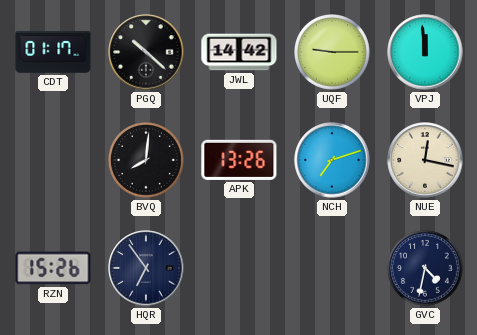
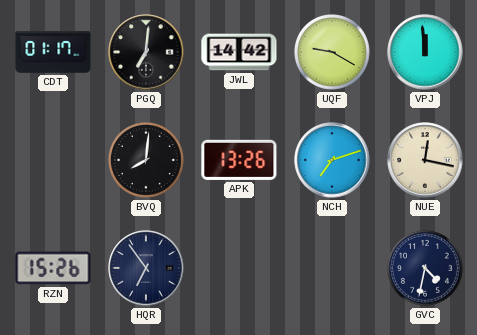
PGQ: 10:22 -> 7:01 (146, 52)
UQF: 9:15 -> 9:20 (333, 53)
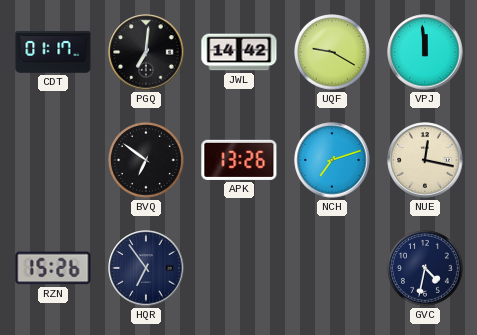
BVQ: 8:01 -> 6:51 (147, 161)
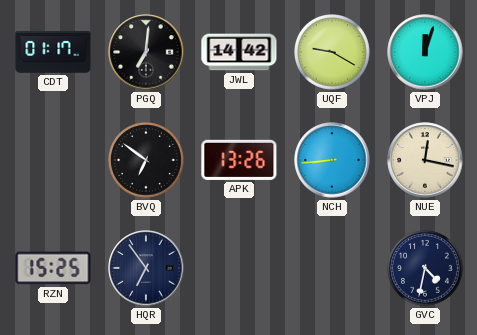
VPJ: 11:59 -> 12:03 (425, 52)
NCH: 7:12 -> 8:44 (332, 160)
RZN: 15:26 -> 15:25 (53, 268)
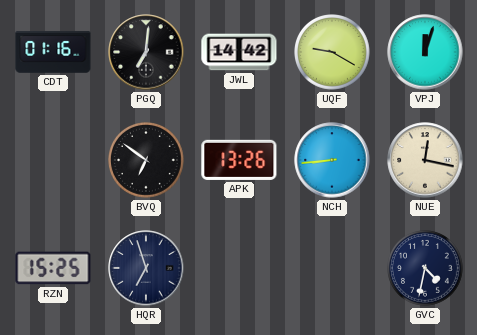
CDT: 01:17 -> 01:16 (53, 52)
HQR: 6:54 -> 6:57 (146, 268)
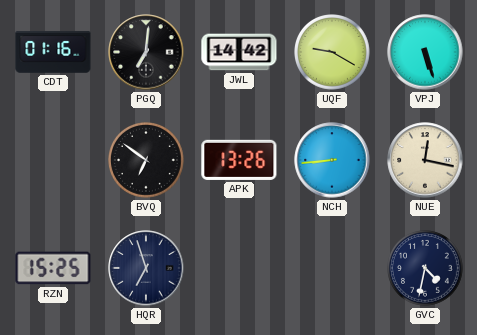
VPJ: 12:03 -> 5:27 (425, 52)
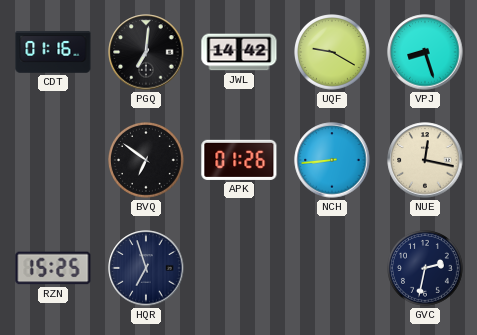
VPJ: 5:27 -> 8:27 (425, 52)
APK: 13:26 -> 01:26 (239, 160)
GVC: 4:32 -> 2:32 (426, 269)
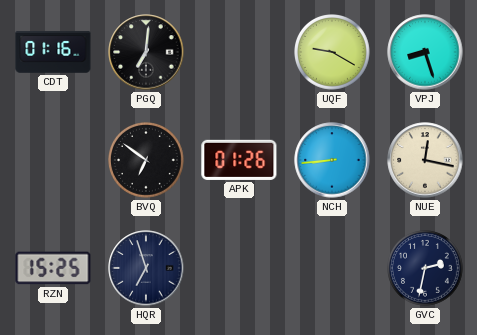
JWL: 14:42 -> none (239, 52)
